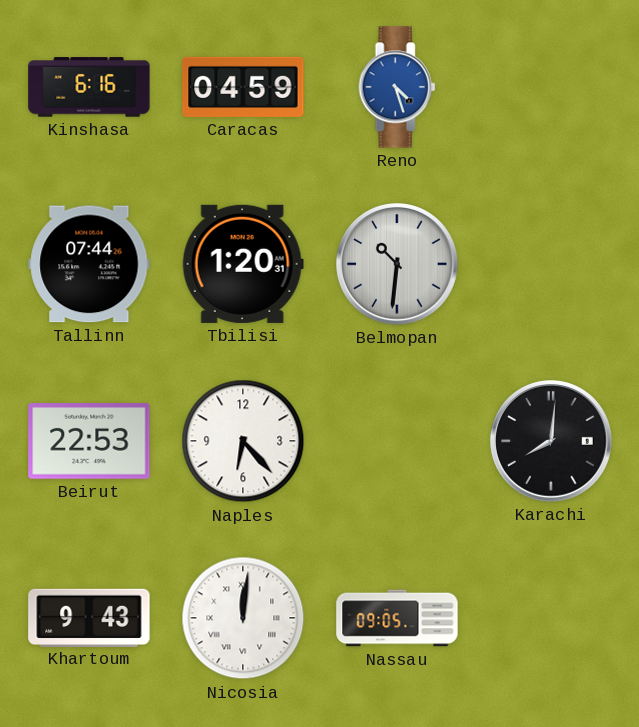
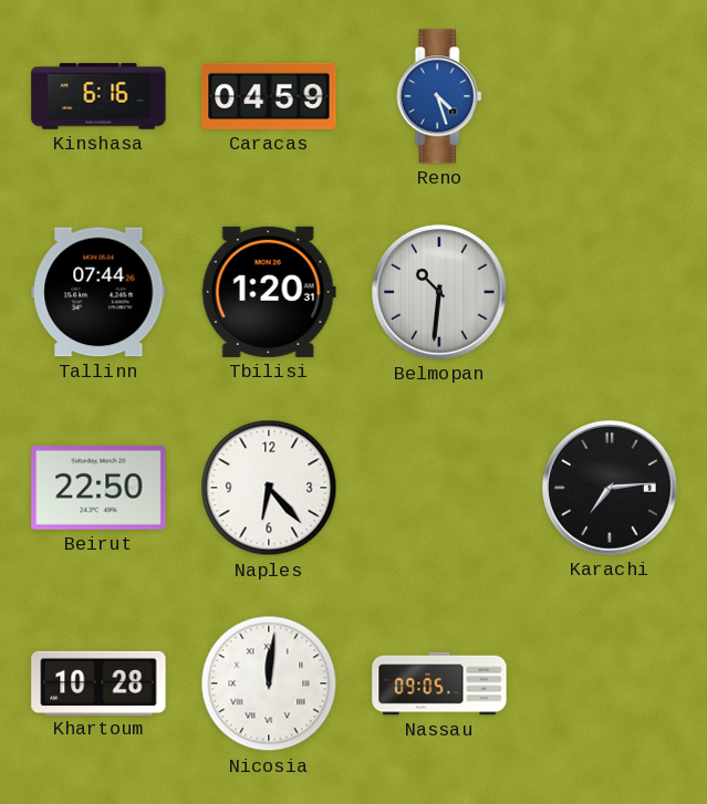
Beirut: 22:53 -> 22:50 (98, 489)
Karachi: 8:01 -> 7:14 (611, 489)
Khartoum: 9:43 -> 10:28 (98, 682)
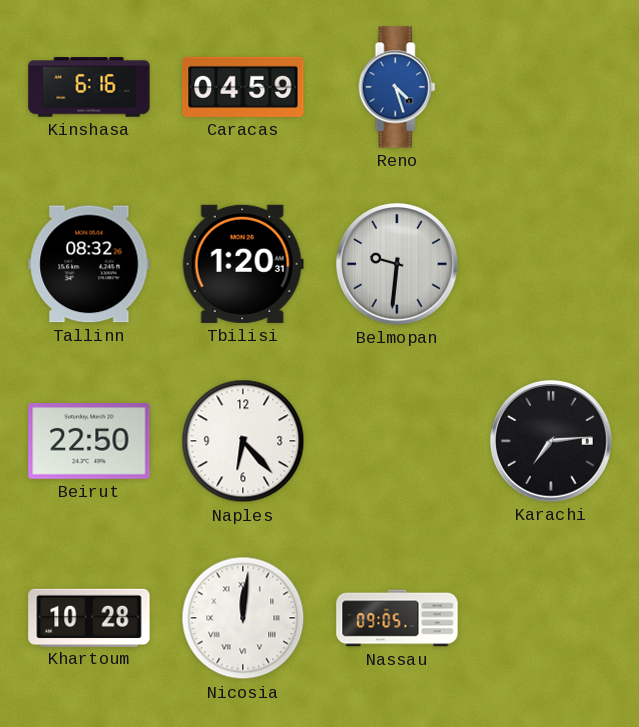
Tallinn: 07:44 -> 08:32 (89, 264)
Belmopan: 10:31 -> 9:31 (398, 265)
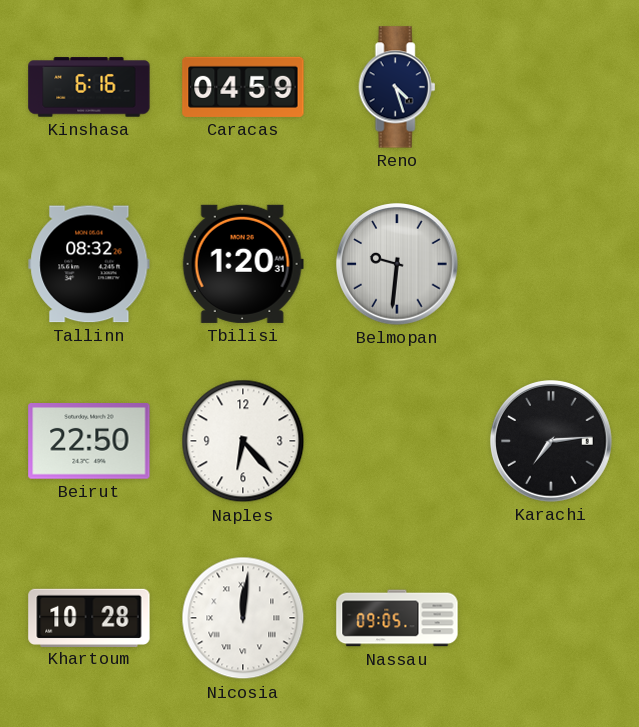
Reno dial: blue -> navy (397, 87)
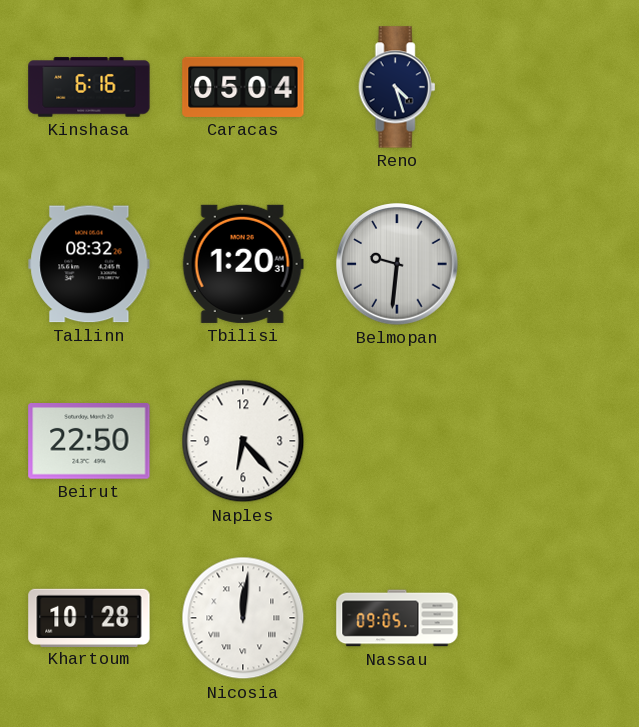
Caracas: 04:59 -> 05:04 (243, 87)
Karachi: 7:14 -> none (552, 442)
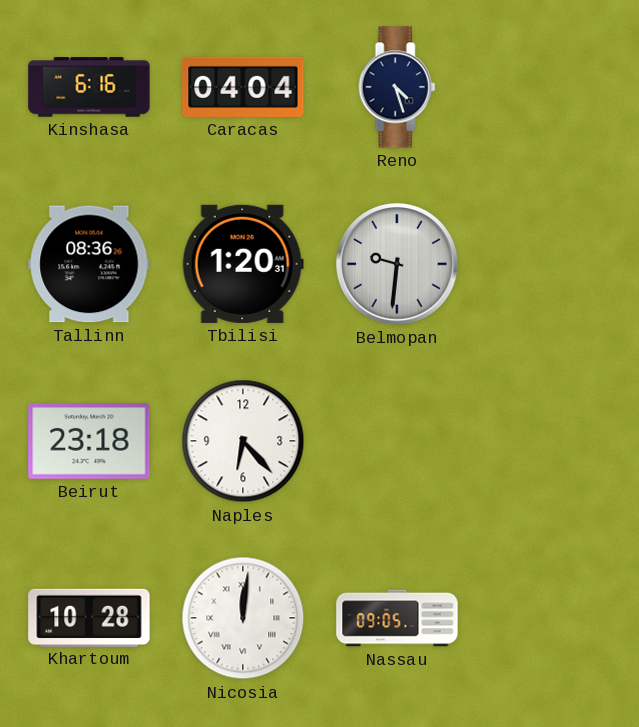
Caracas: 05:04 -> 04:04 (243, 87)
Tallinn: 08:32 -> 08:36 (89, 264)
Beirut: 22:50 -> 23:18 (89, 442)
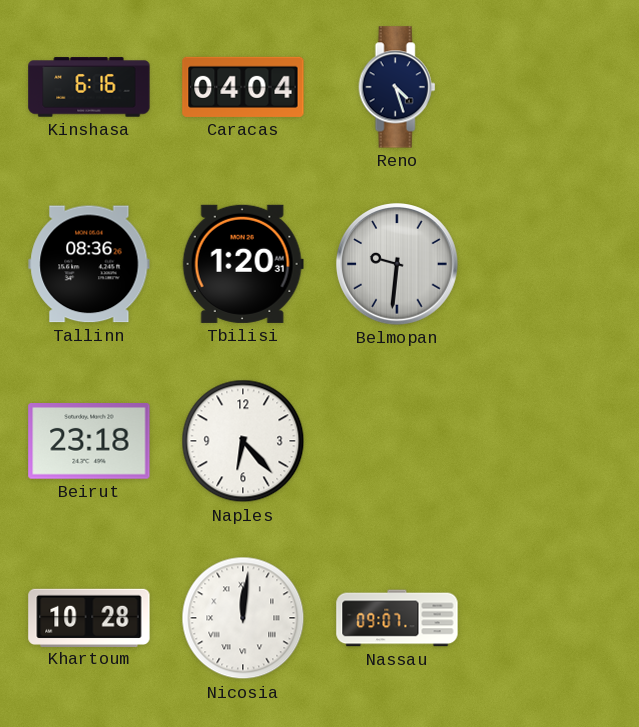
Nassau: 09:05 -> 09:07 (397, 618)
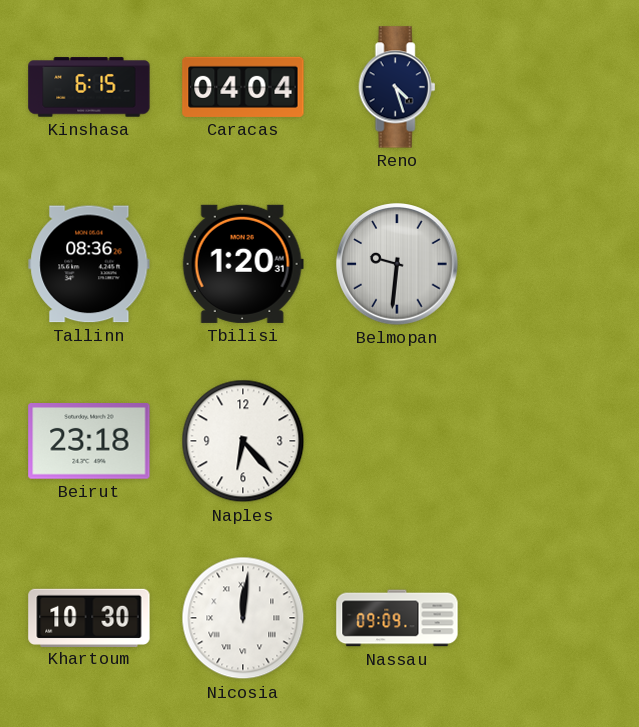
Kinshasa: 6:16 -> 6:15 (89, 87)
Khartoum: 10:28 -> 10:30 (89, 617)
Nassau: 09:07 -> 09:09 (397, 618)
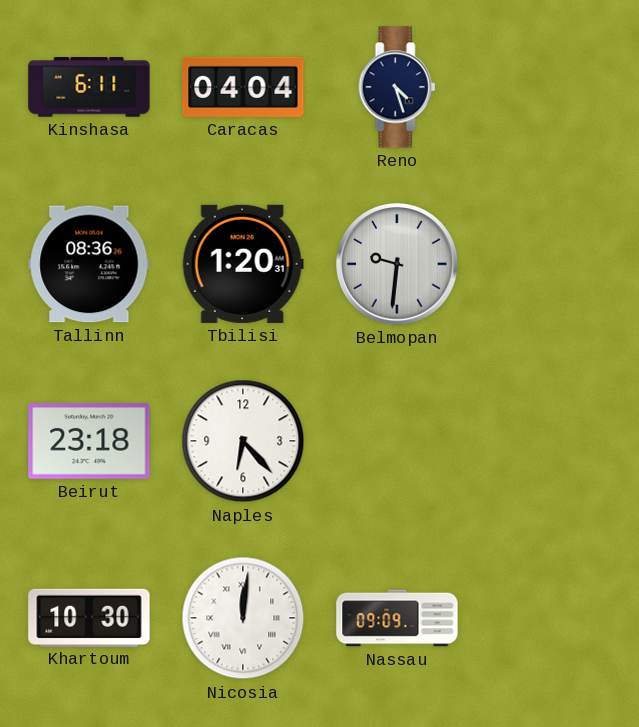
Kinshasa: 6:15 -> 6:11 (89, 87)
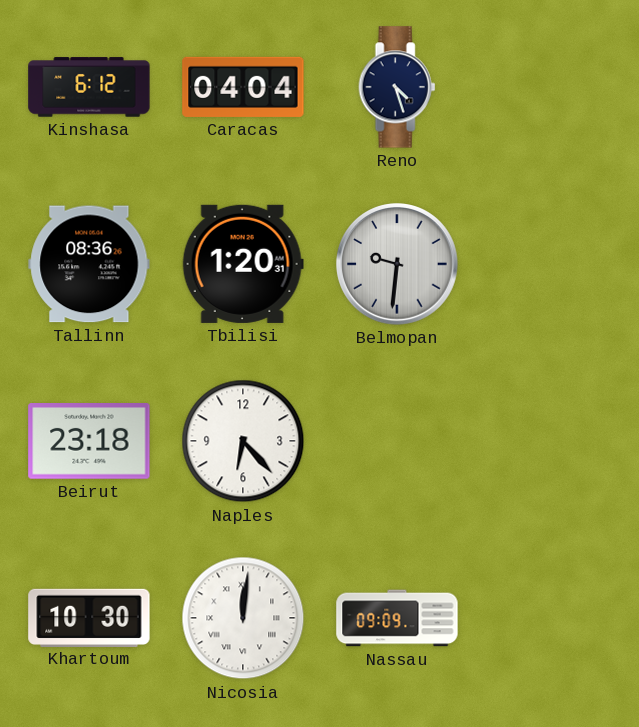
Kinshasa: 6:11 -> 6:12 (89, 87)
